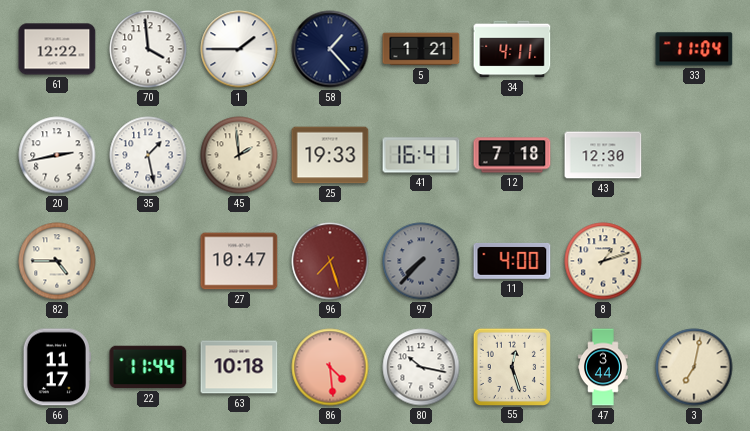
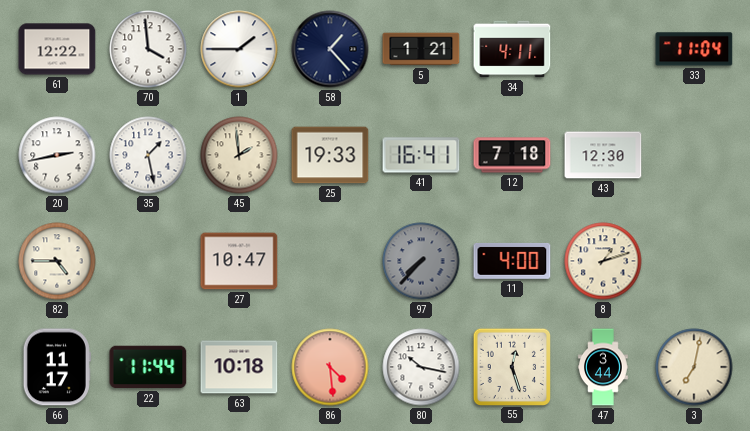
96: 7:27 -> none (330, 261)
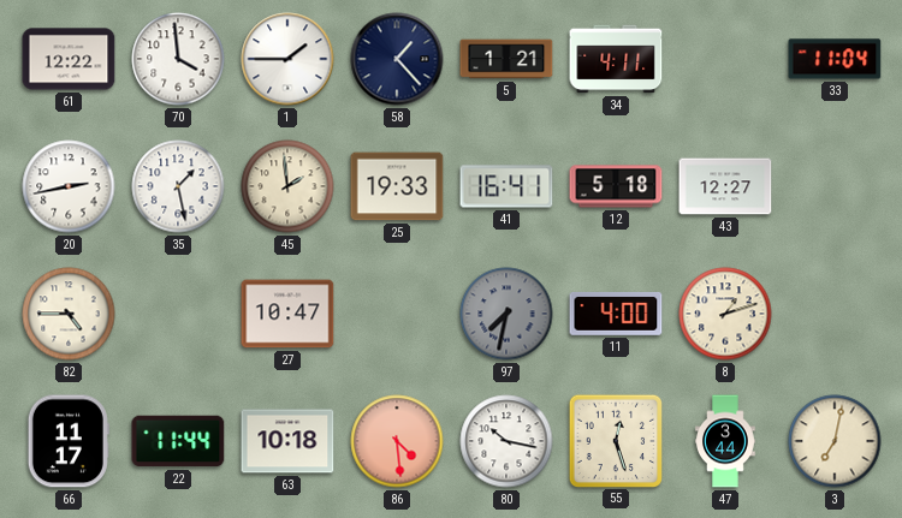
12: 7:18 -> 5:18 (616, 186)
43: 12:30 -> 12:27 (725, 186)
97: 7:37 -> 7:32 (506, 314)
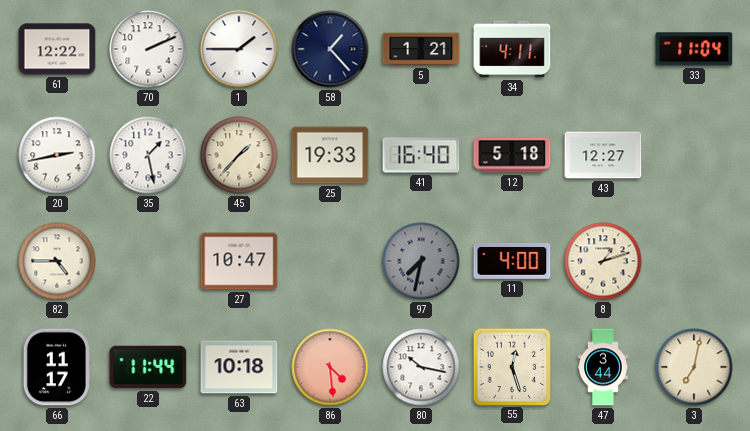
70: 3:59 -> 2:11 (148, 49)
45: 1:59 -> 1:37 (239, 155)
41: 16:41 -> 16:40 (421, 155)
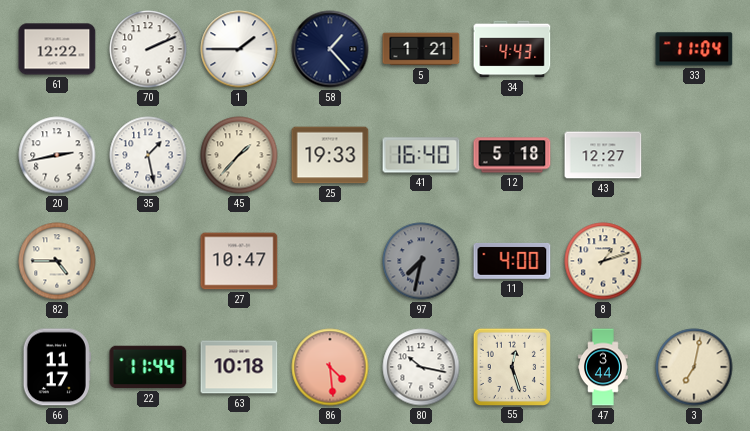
34: 4:11 -> 4:43 (512, 49)
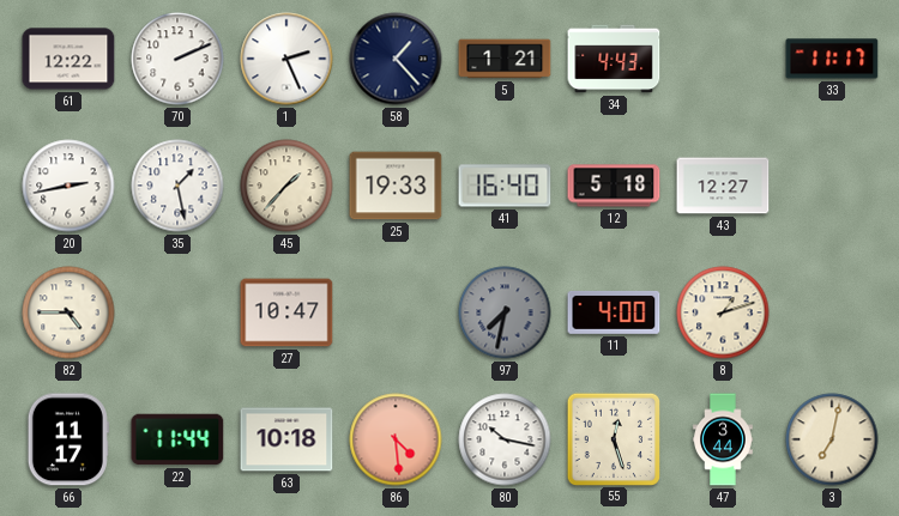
1: 1:45 -> 2:26 (286, 59)
33: 11:04 -> 11:17 (832, 59)
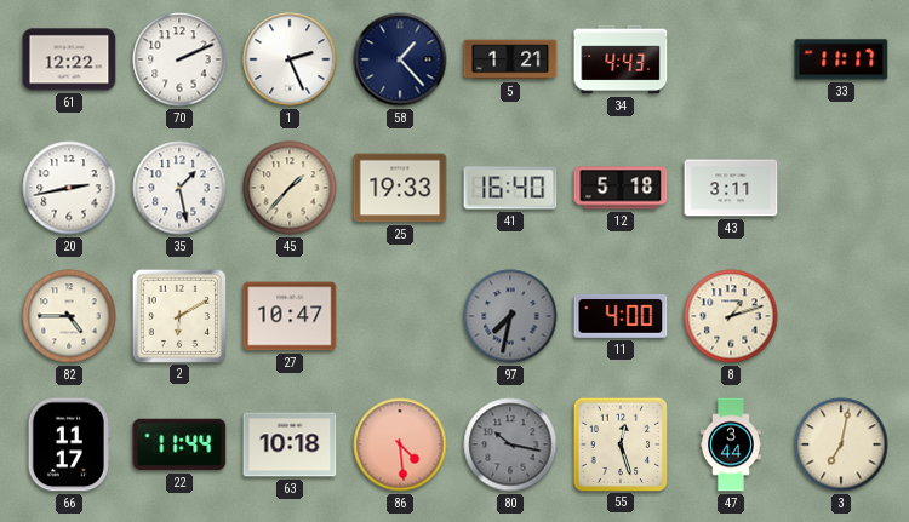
43: 12:27 -> 3:11 (731, 188)
2: none -> 6:10 (178, 315)
80 dial: white -> grey (510, 444)
